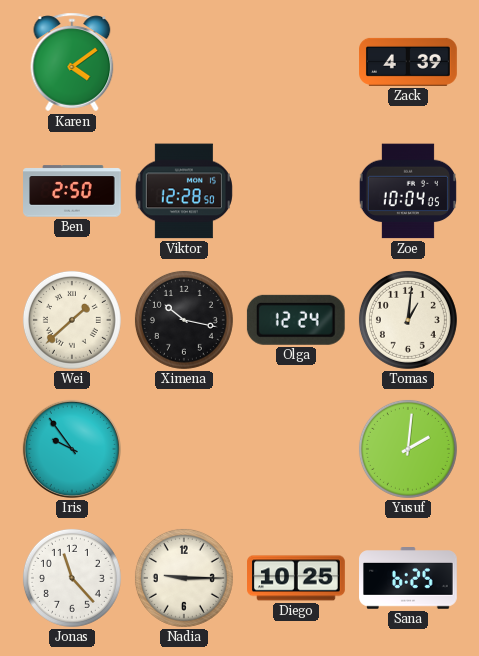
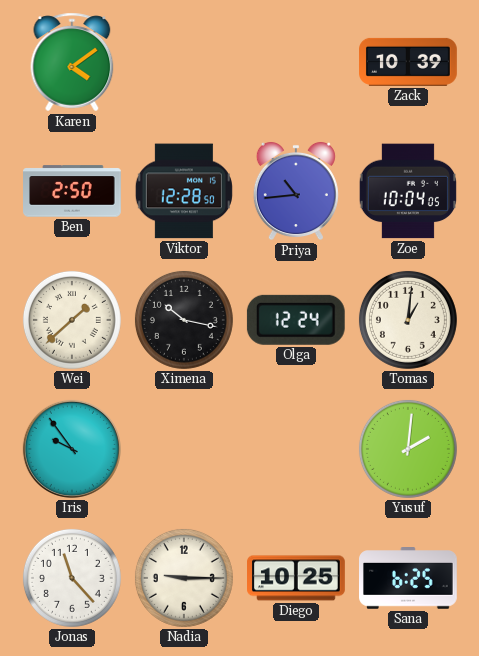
Zack: 4:39 -> 10:39 (409, 62)
Priya: none -> 10:44 (296, 191)
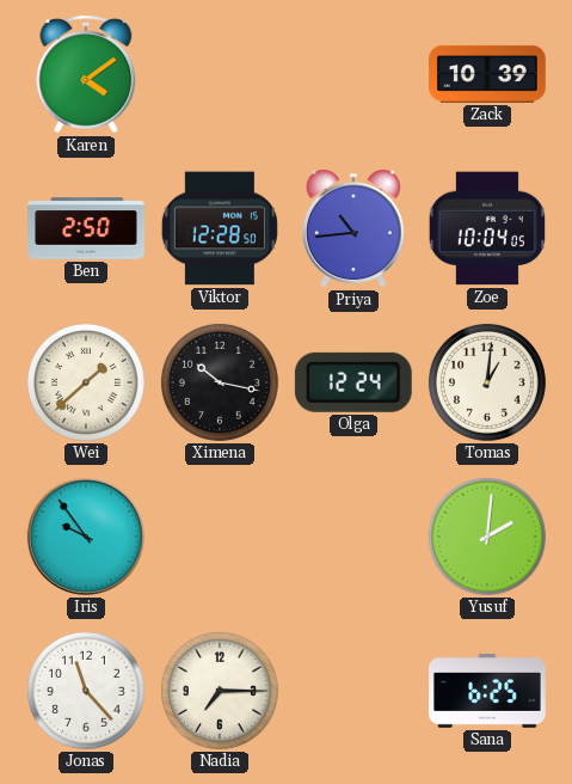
Nadia: 9:15 -> 7:15 (220, 691)
Diego: 10:25 -> none (297, 578)
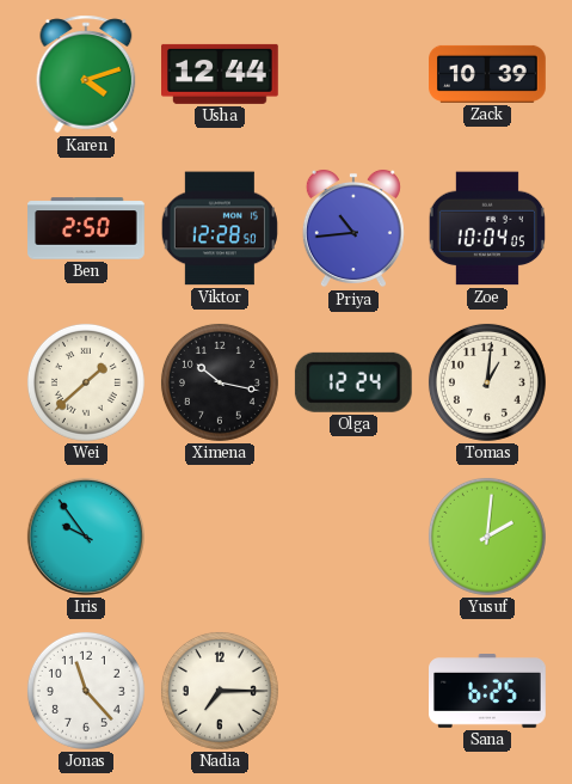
Karen: 4:09 -> 4:12 (86, 74)
Usha: none -> 12:44 (221, 74)
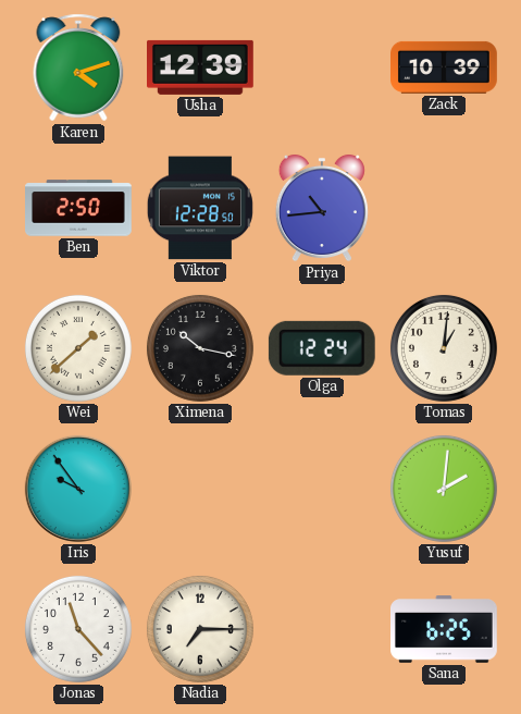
Usha: 12:44 -> 12:39 (201, 67)
Zoe: 10:04 -> none (487, 228)
